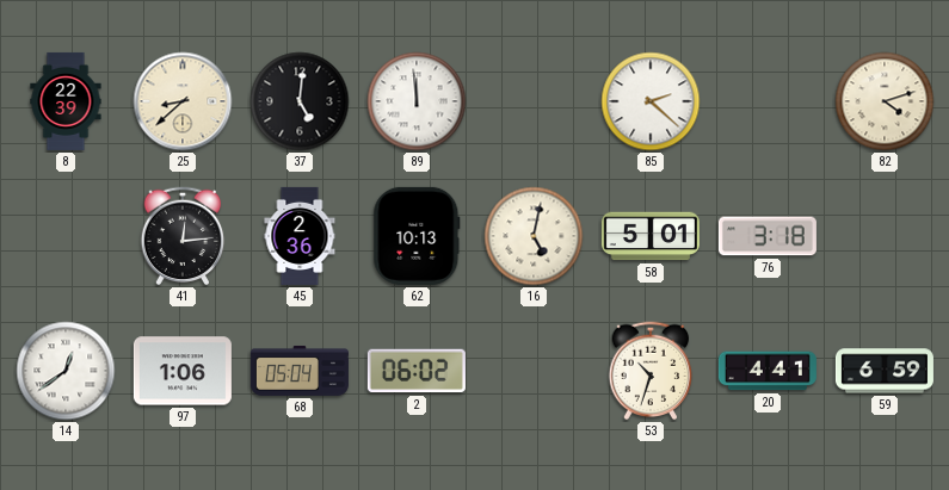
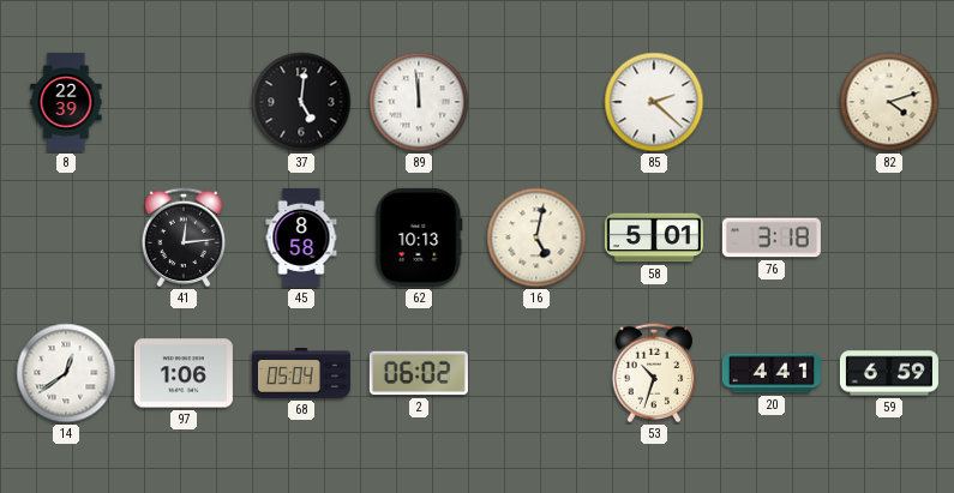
25: 8:38 -> none (183, 101)
45: 2:36 -> 8:58 (301, 238)
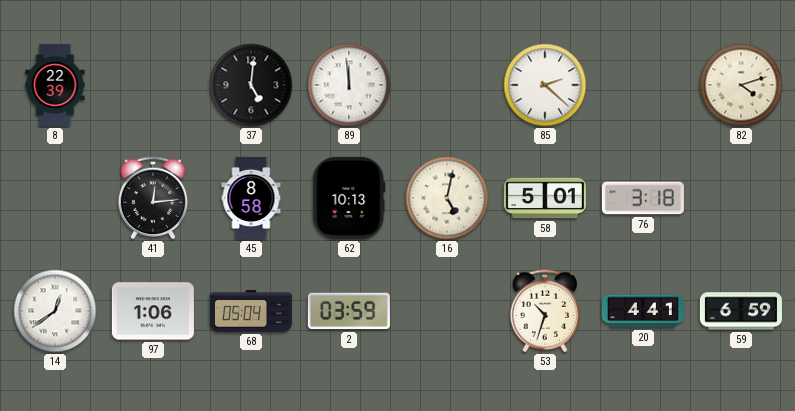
2: 06:02 -> 03:59 (349, 311)
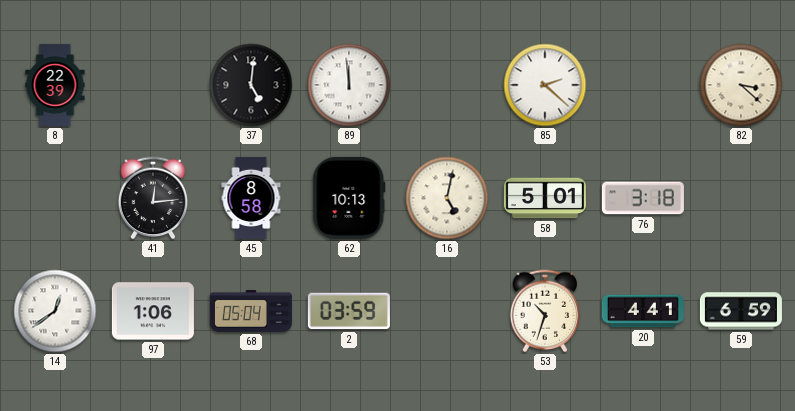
82: 4:12 -> 3:22 (741, 85)
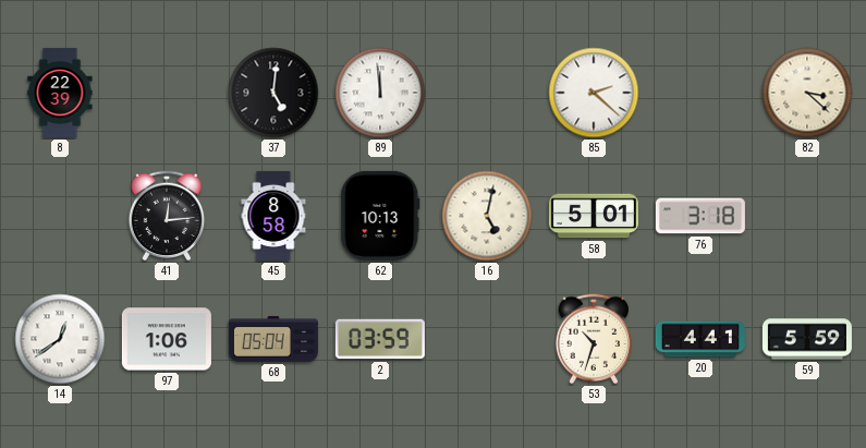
59: 6:59 -> 5:59 (807, 339)
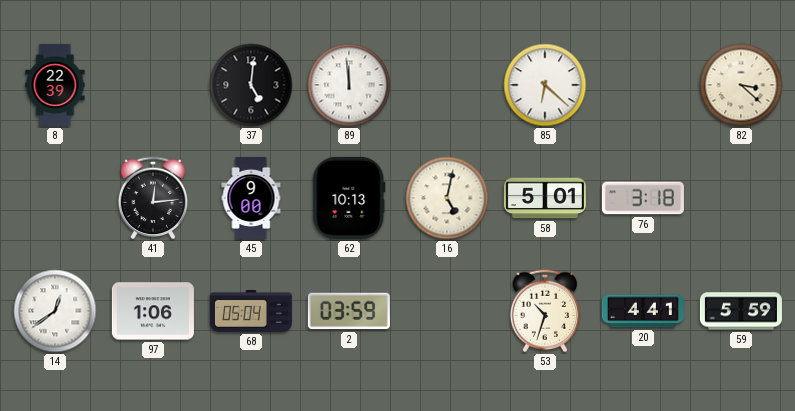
85: 2:22 -> 6:22 (545, 85)
45: 8:58 -> 9:00 (251, 198)
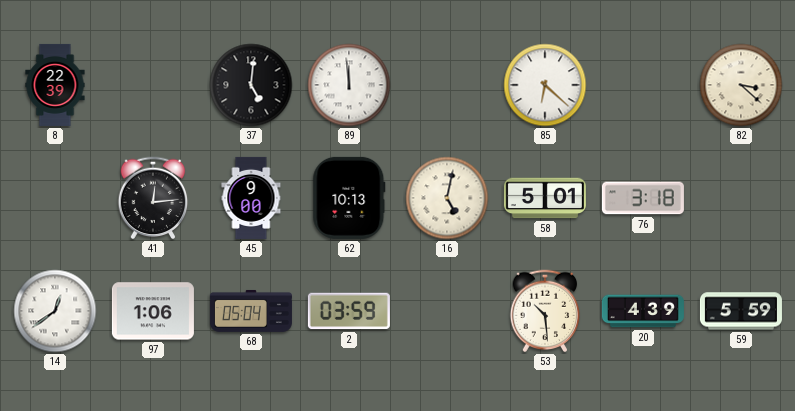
53: 10:33 -> 10:29 (545, 311)
20: 4:41 -> 4:39 (643, 311)
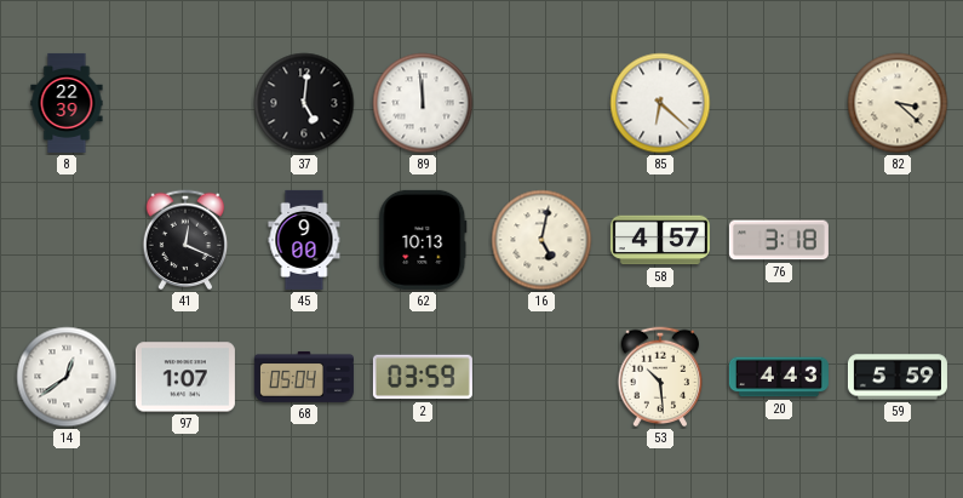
41: 12:14 -> 12:19 (185, 240)
58: 5:01 -> 4:57 (660, 240)
97: 1:06 -> 1:07 (185, 377)
20: 4:39 -> 4:43 (779, 377)
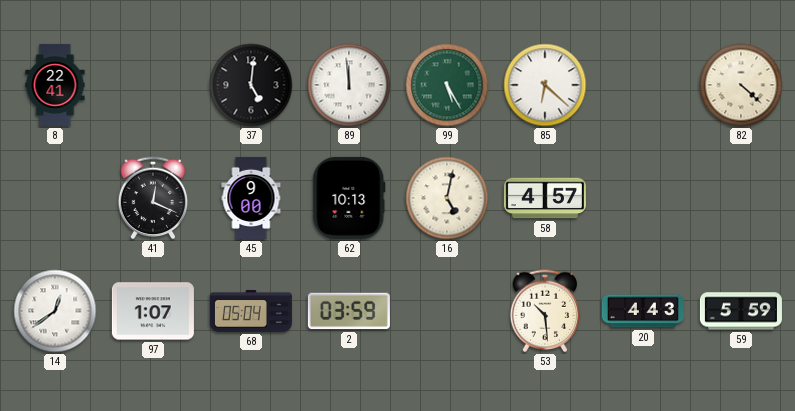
8: 22:39 -> 22:41 (55, 85)
99: none -> 5:25 (447, 85)
82: 3:22 -> 4:22 (741, 85)
76: 3:18 -> none (779, 240)
